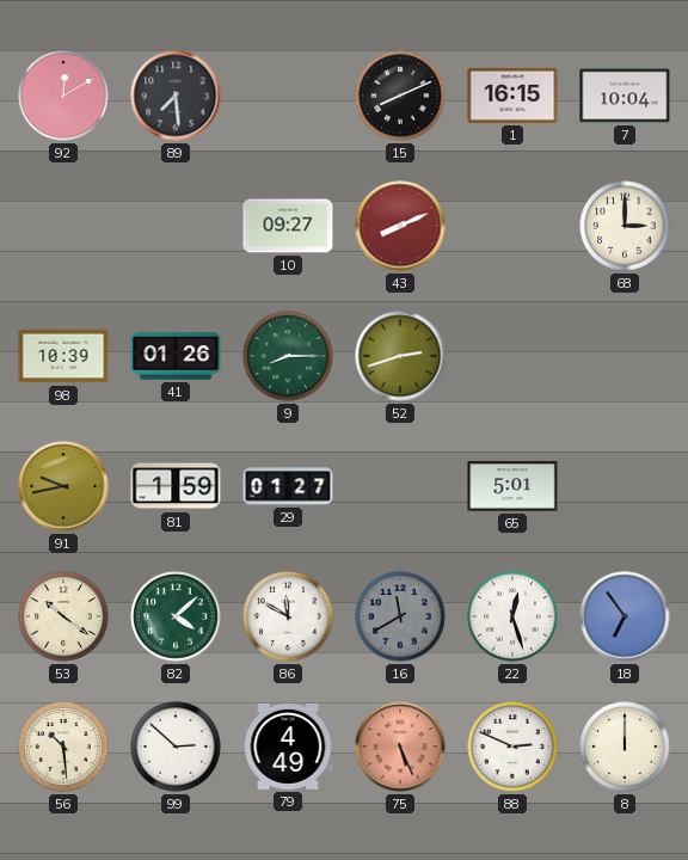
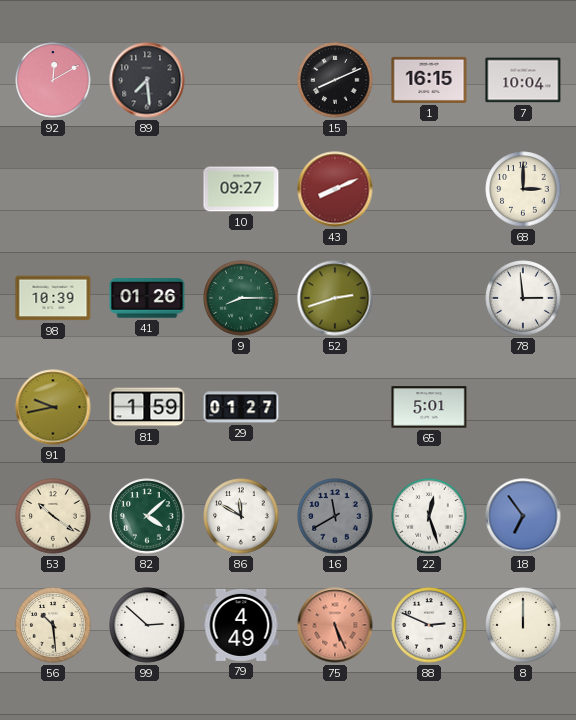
78: none -> 2:59 (523, 298)
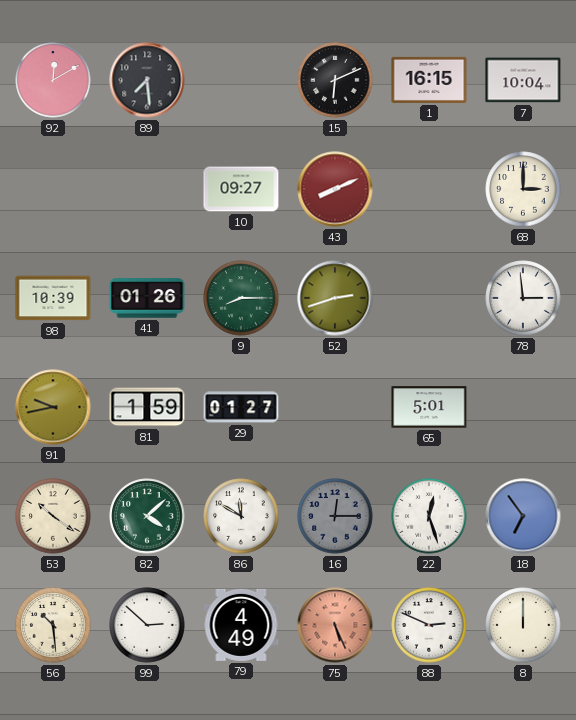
15: 8:11 -> 6:11 (335, 80)
16: 11:40 -> 12:15 (335, 516)
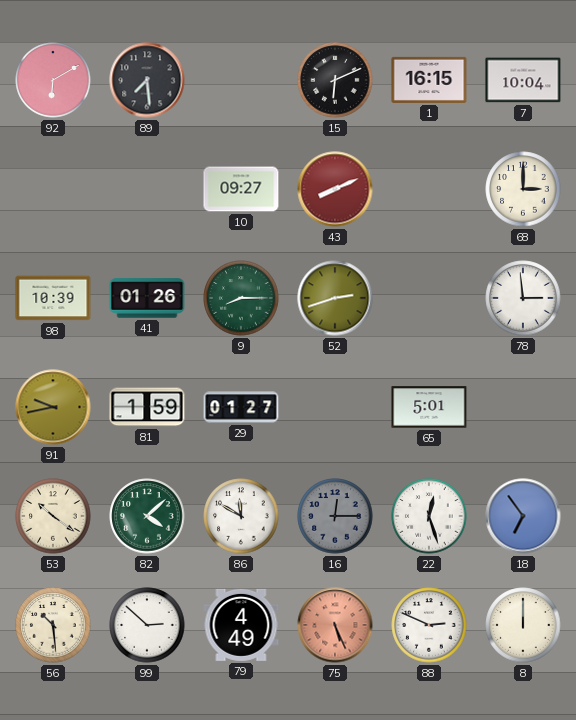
92: 12:10 -> 6:10 (53, 80)
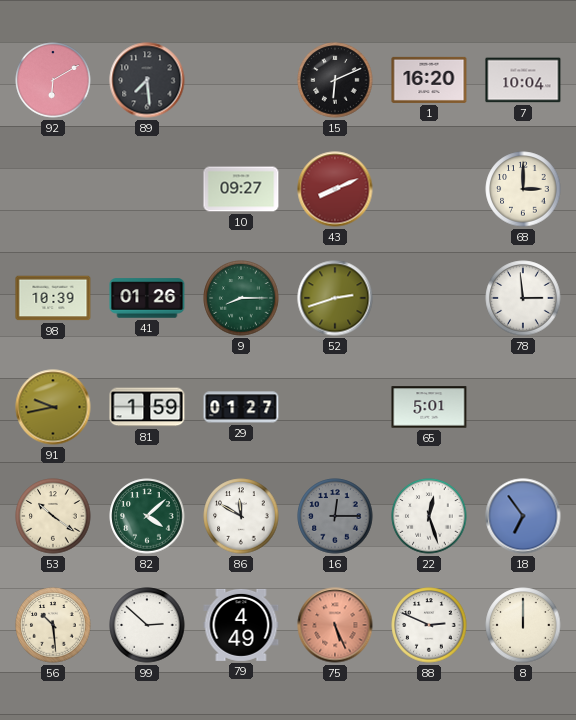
1: 16:15 -> 16:20 (429, 80)
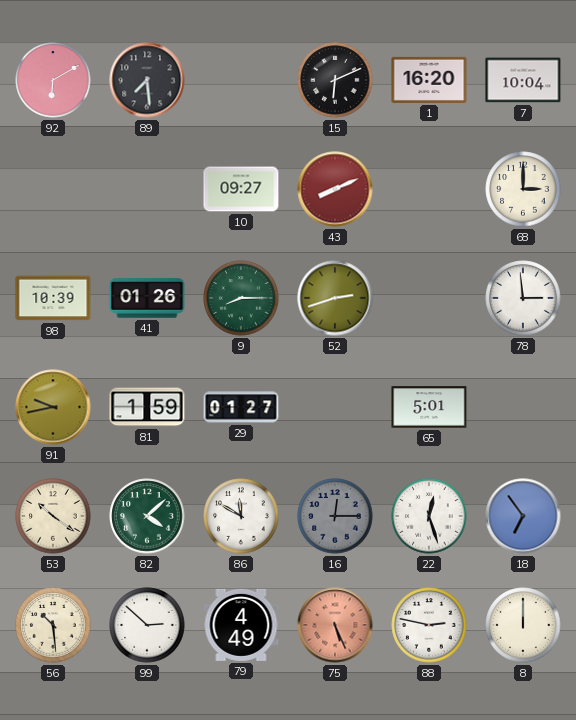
88: 2:49 -> 2:47 (429, 625)
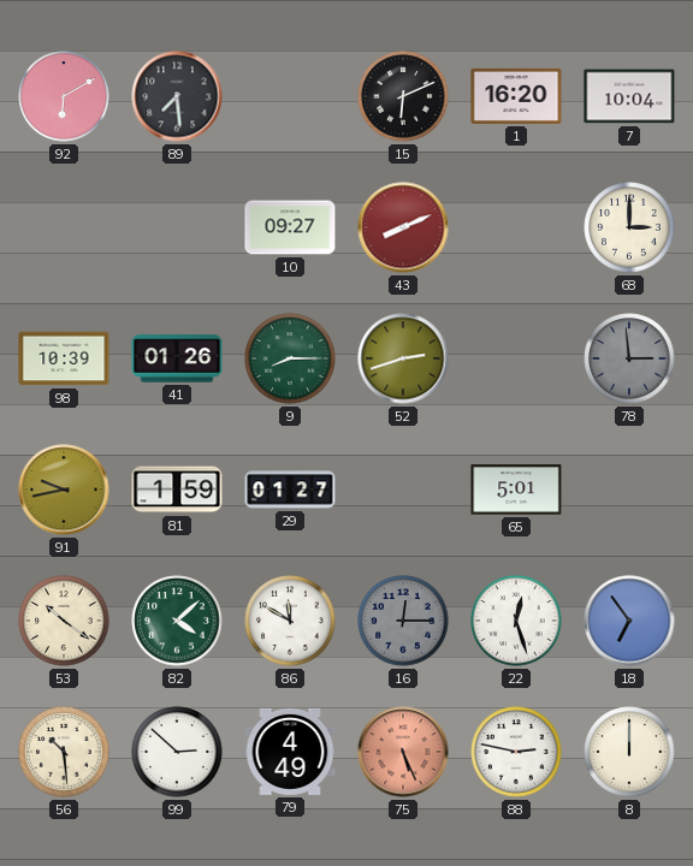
78 dial: white -> grey (629, 358)
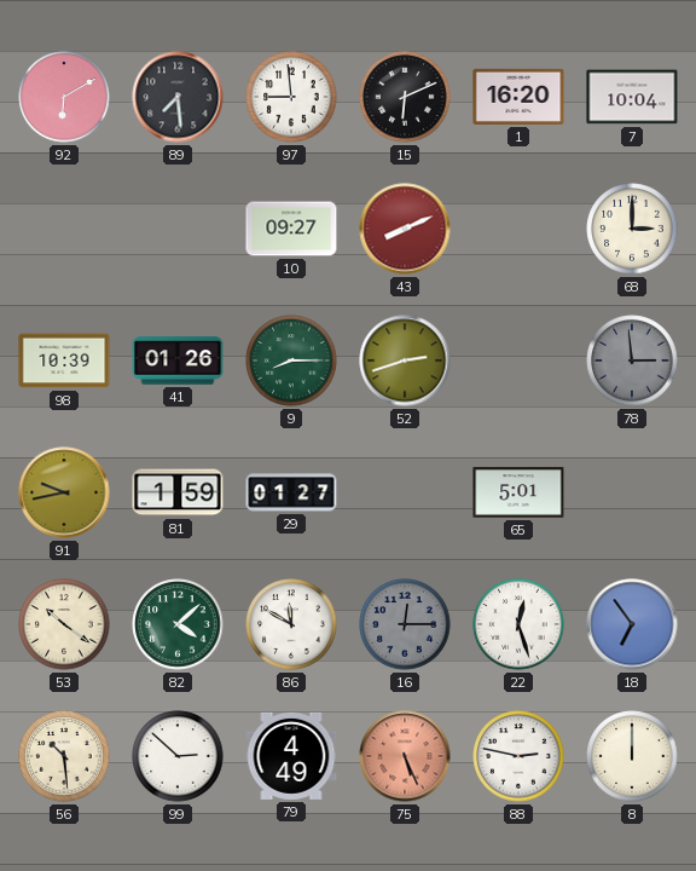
97: none -> 8:59 (291, 97)
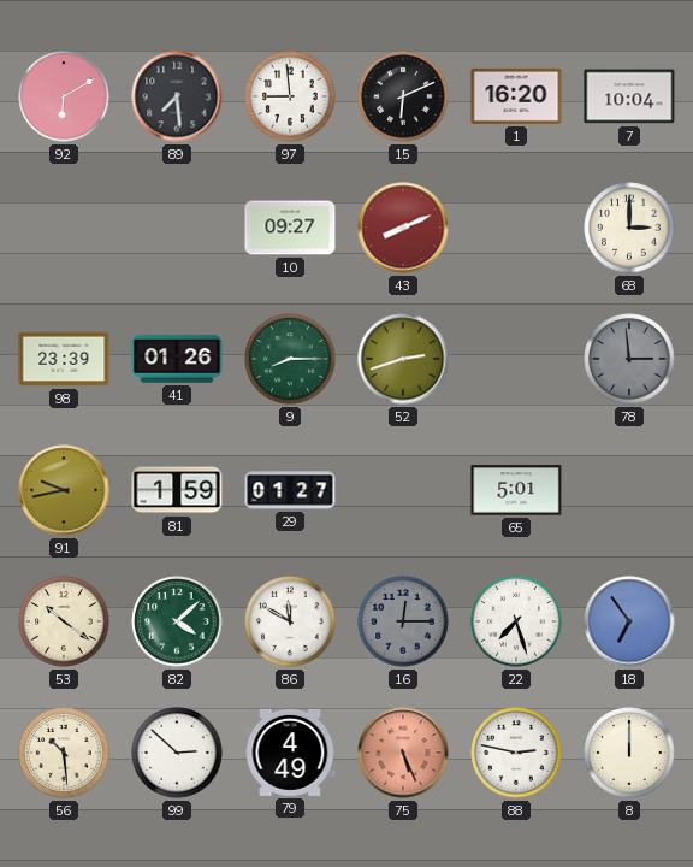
98: 10:39 -> 23:39 (64, 359)
22: 12:27 -> 7:27 (516, 621)
